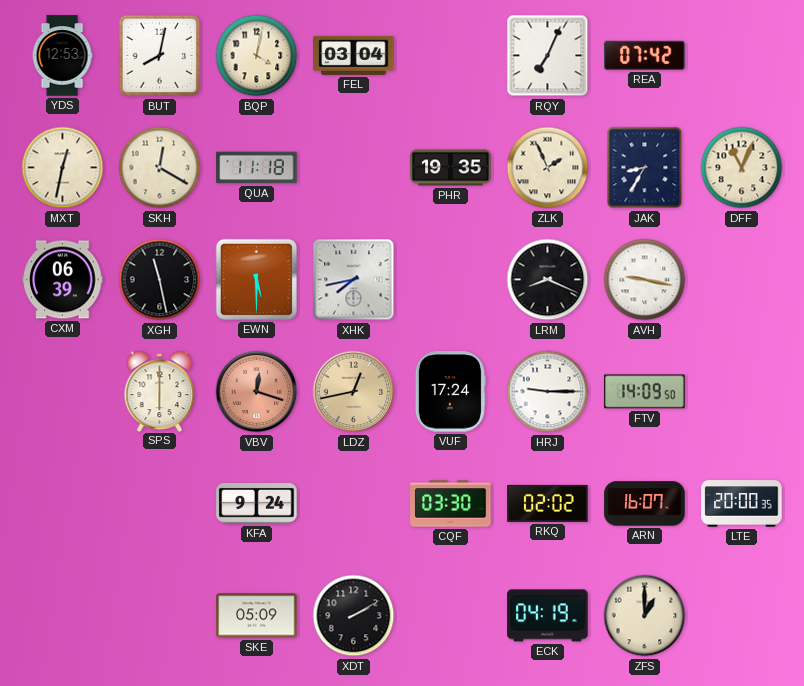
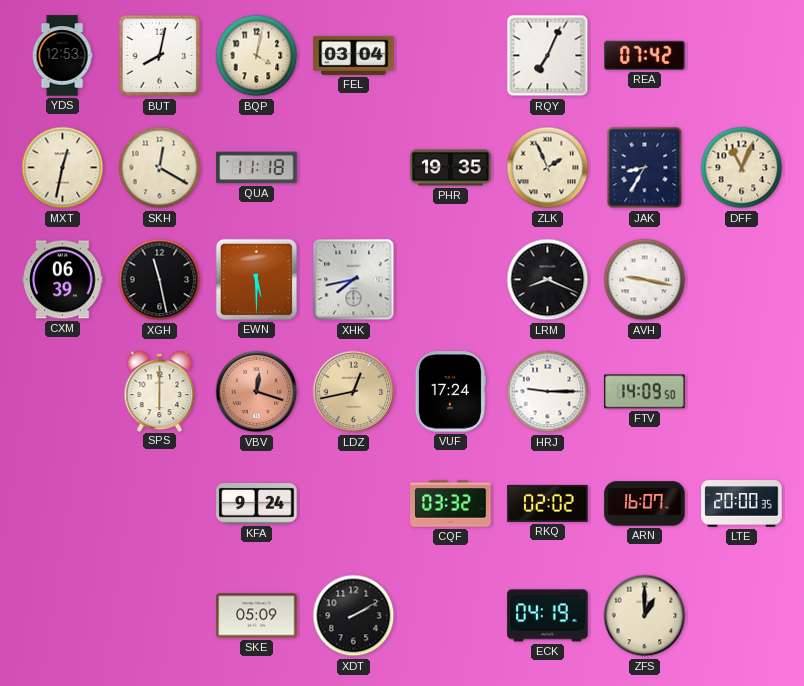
CQF: 03:30 -> 03:32 (451, 504)
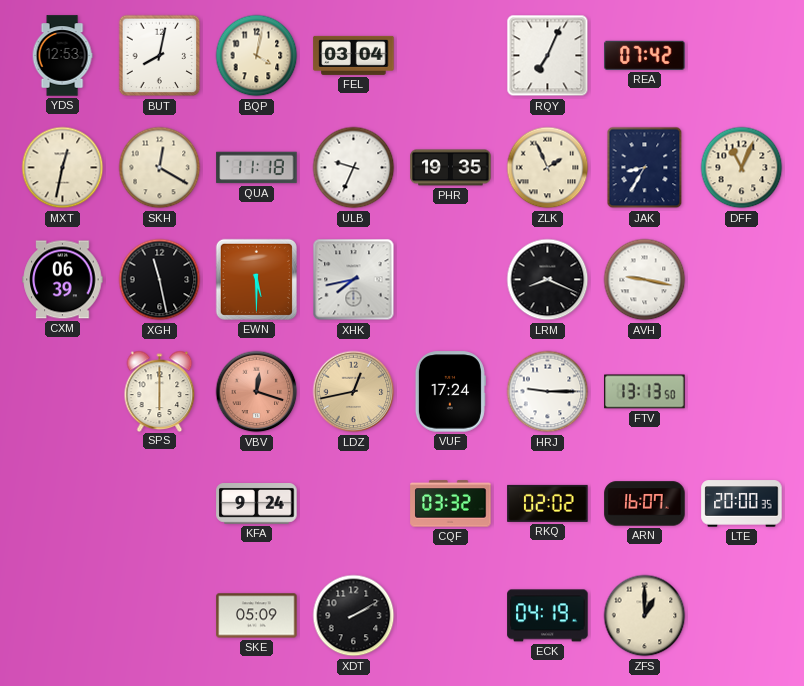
ULB: none -> 9:34 (354, 168)
FTV: 14:09 -> 13:13 (645, 392)
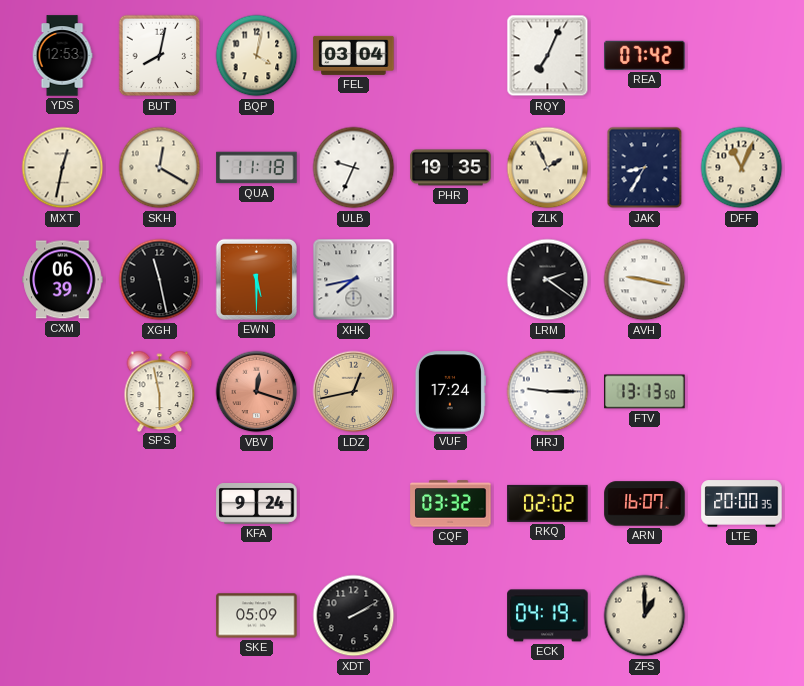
LRM: 8:19 -> 2:21 (548, 280)
SPS: 6:00 -> 5:58 (160, 391)
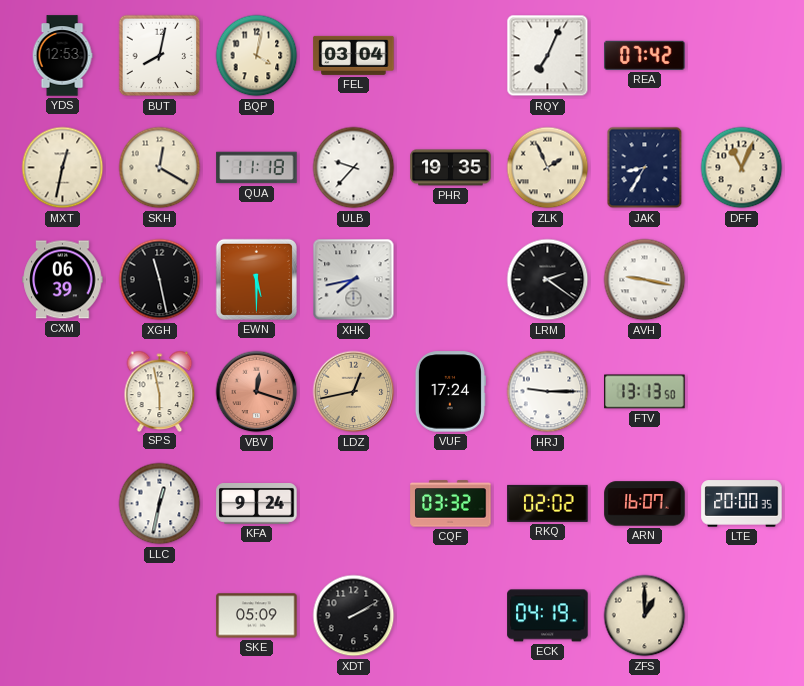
ULB: 9:34 -> 9:37 (354, 168)
LLC: none -> 12:32 (160, 504)
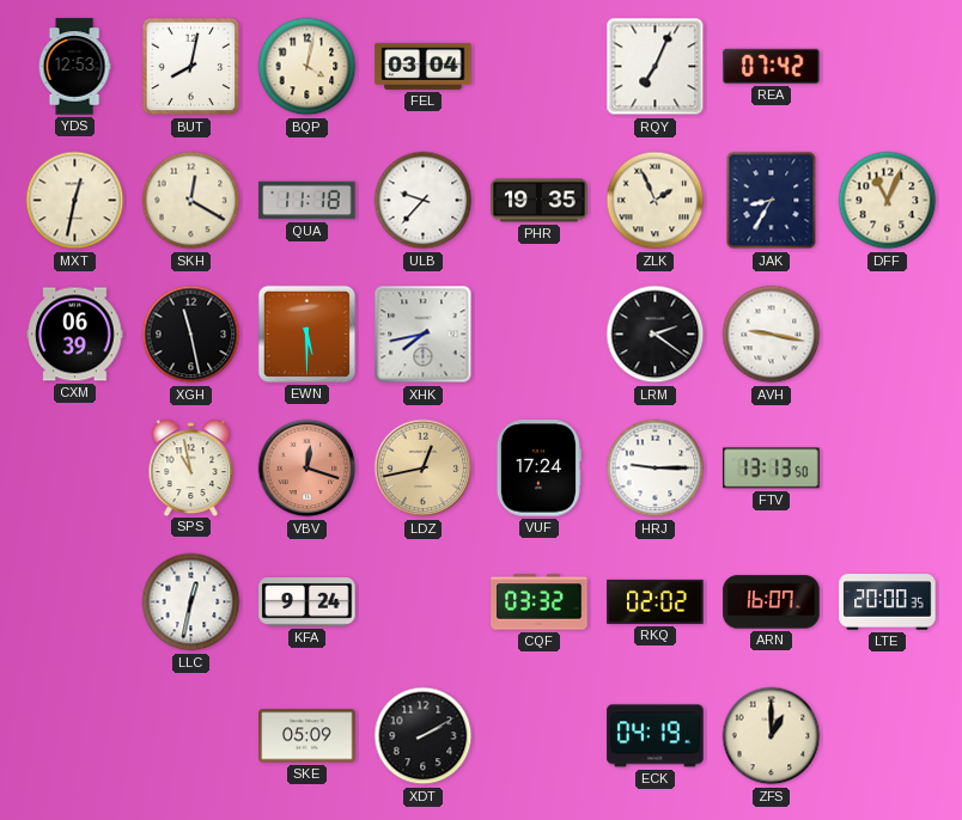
SPS: 5:58 -> 10:58 (191, 467)
